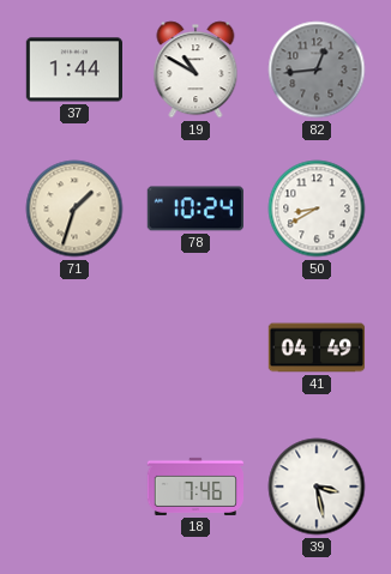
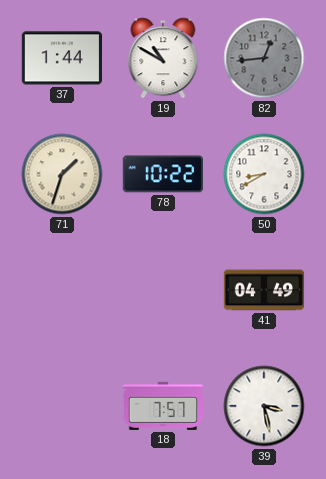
78: 10:24 -> 10:22 (162, 174)
18: 7:46 -> 7:57 (162, 406)
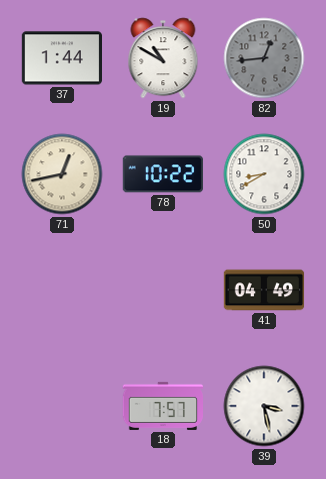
71: 1:33 -> 12:43 (62, 174)
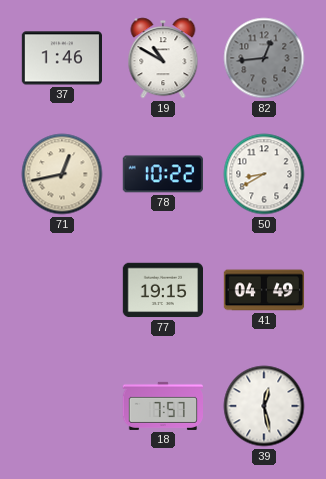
37: 1:44 -> 1:46 (61, 58)
77: none -> 19:15 (162, 290)
39: 3:28 -> 12:28 (264, 406)
